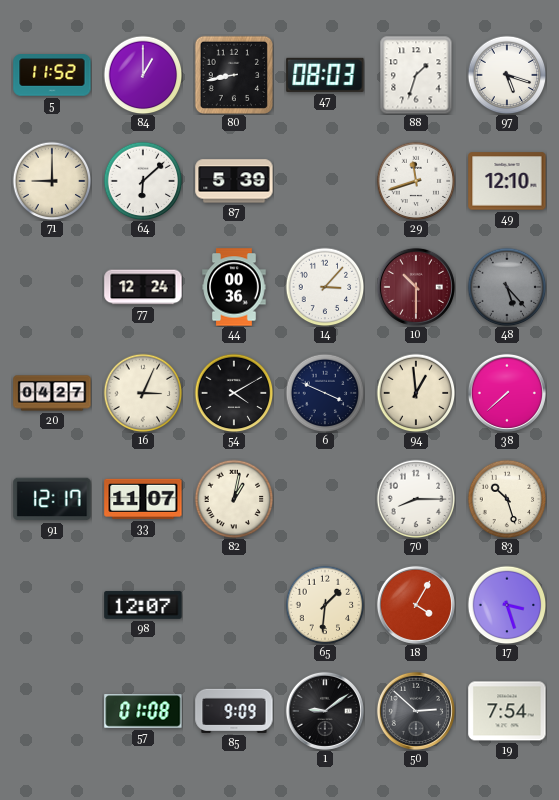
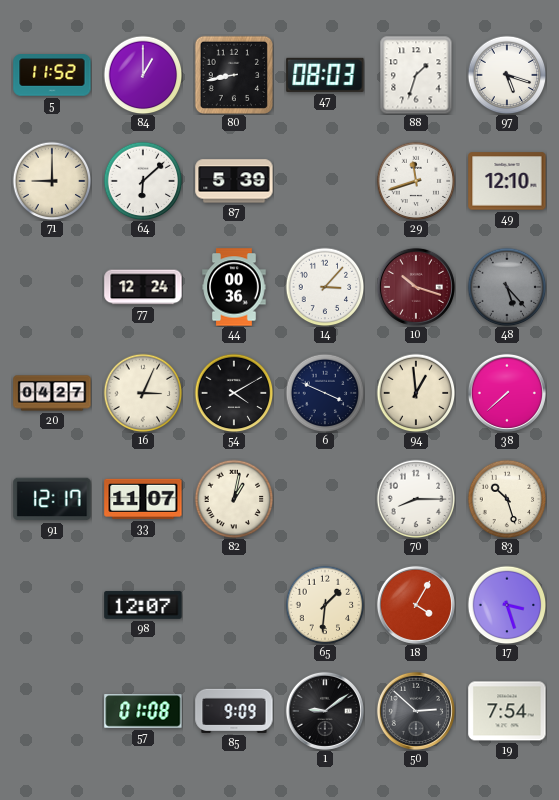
10: 10:30 -> 10:18 (416, 287)
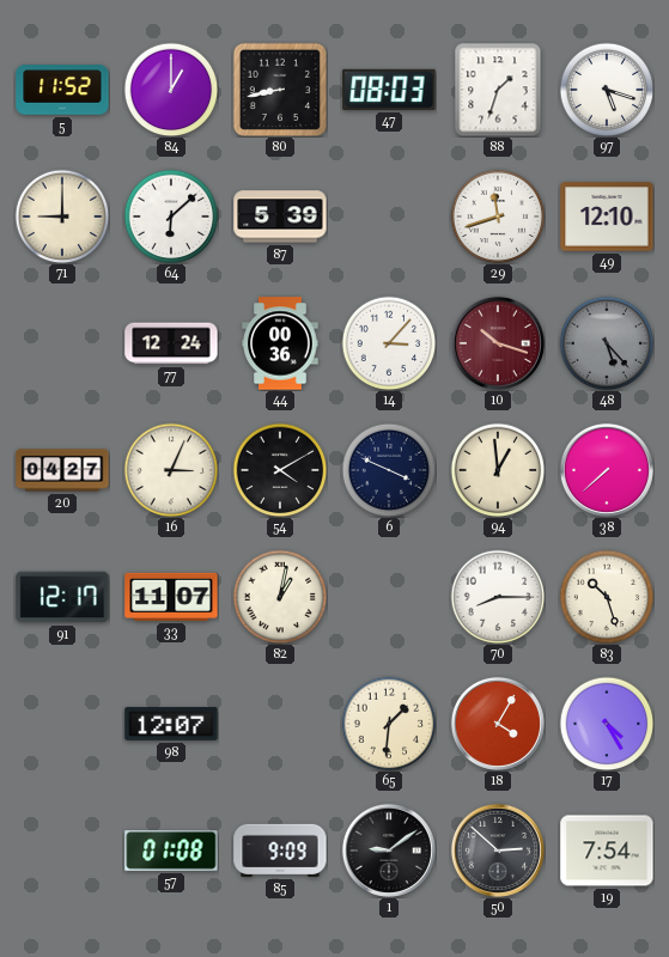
17: 3:27 -> 4:25 (607, 724)
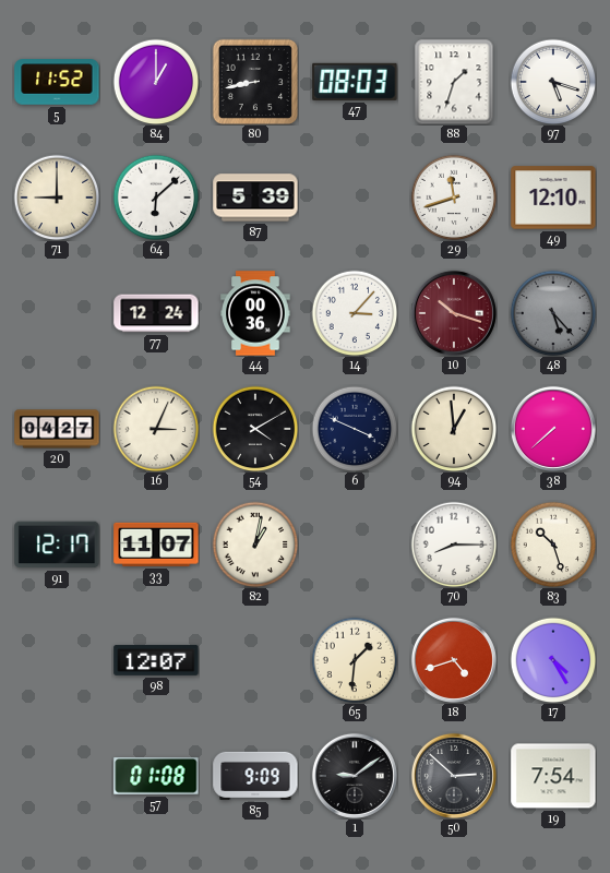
18: 4:05 -> 4:42 (454, 660)
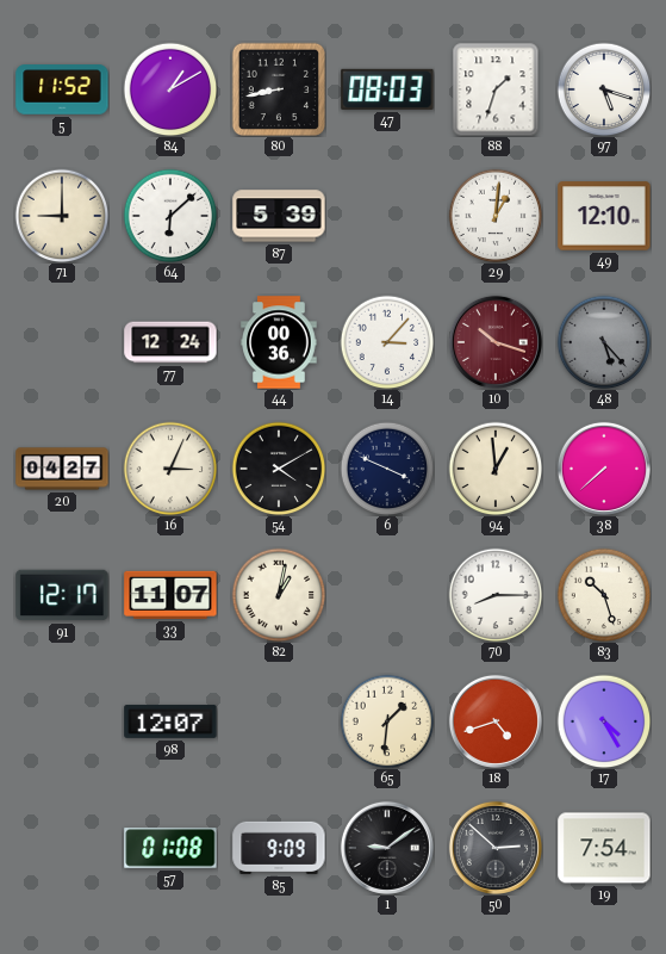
84: 1:00 -> 1:10 (170, 89)
29: 11:42 -> 1:01 (496, 216)
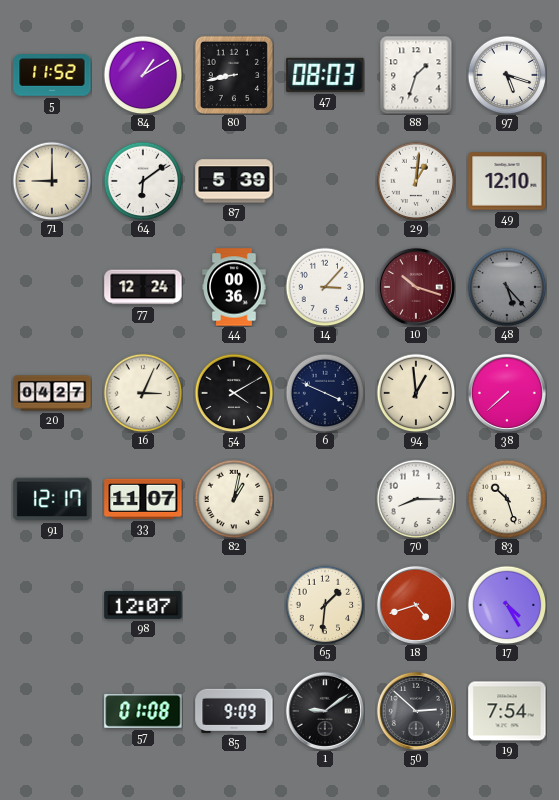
64: 6:08 -> 6:09 (143, 181)
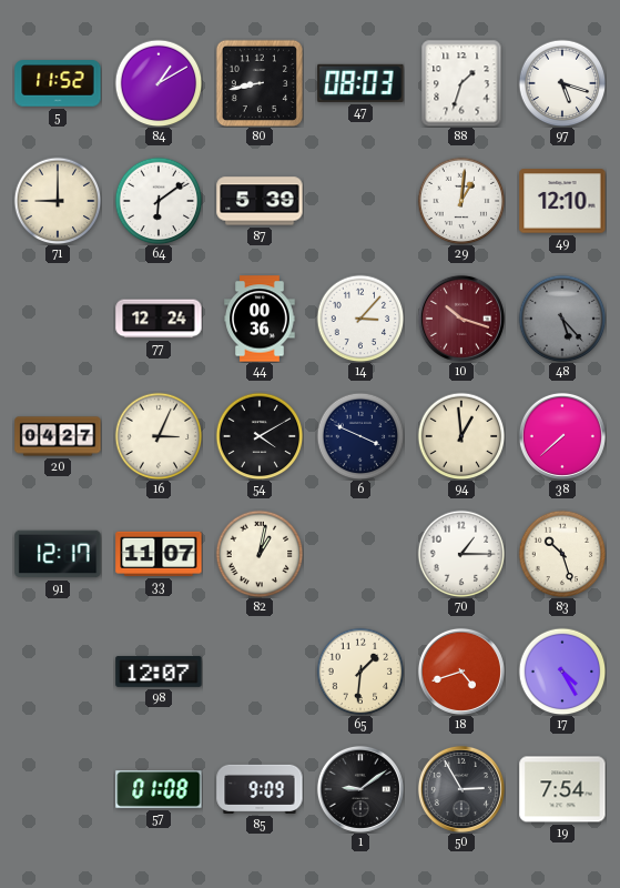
70: 8:15 -> 1:15 (461, 554)
50: 2:52 -> 2:55 (461, 789)
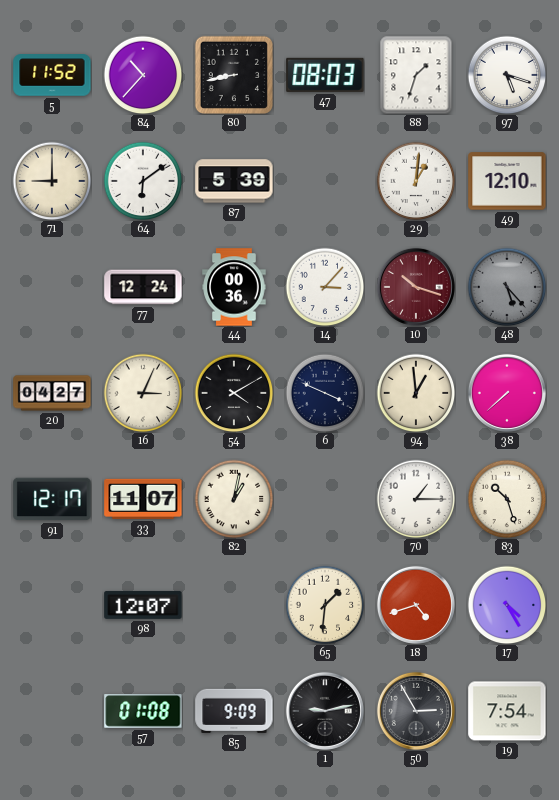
84: 1:10 -> 10:37 (143, 75)
1: 9:09 -> 9:13 (325, 711)
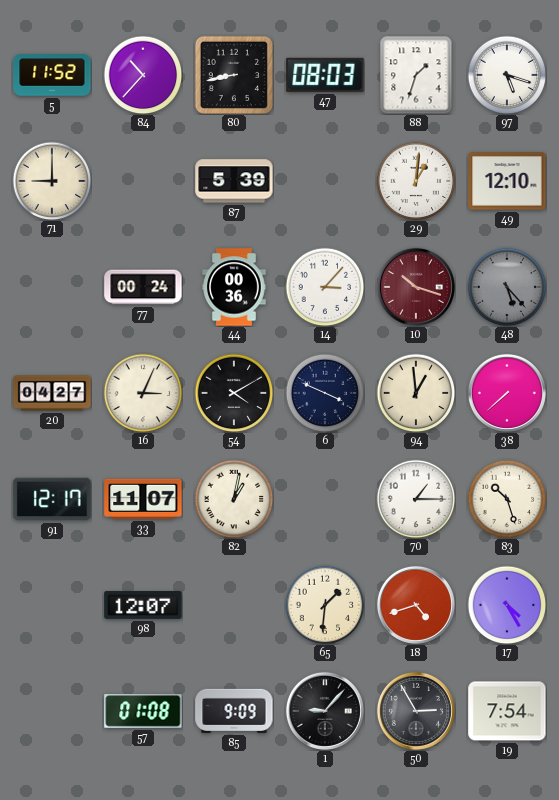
64: 6:09 -> none (143, 181)
77: 12:24 -> 00:24 (143, 287)
1: 9:13 -> 9:07 (325, 711)
